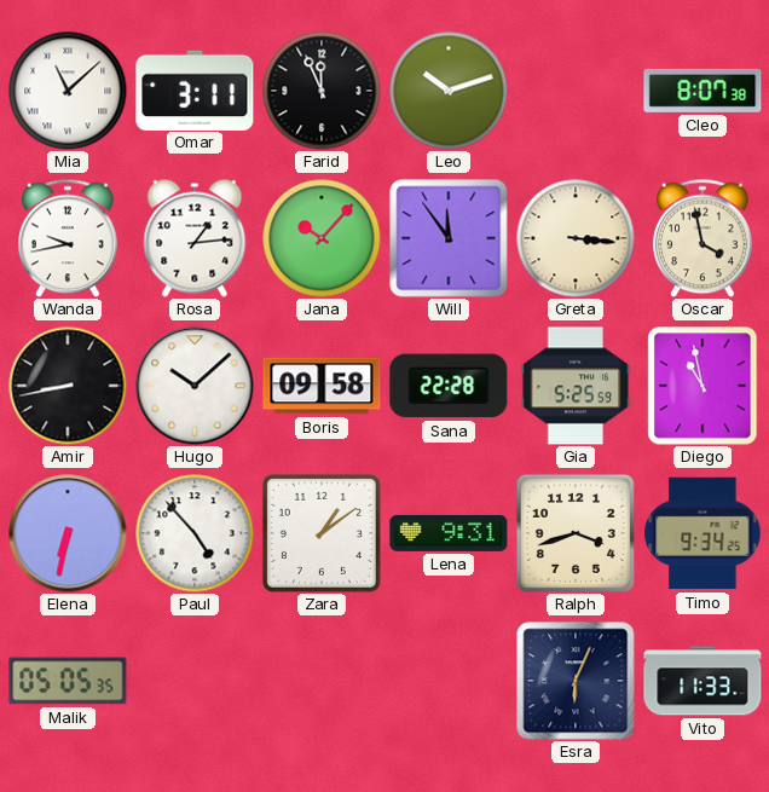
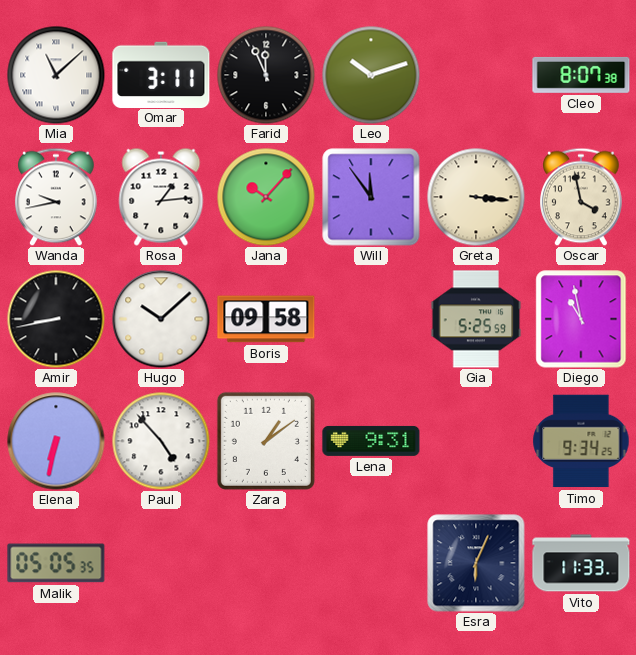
Sana: 22:28 -> none (449, 386)
Ralph: 3:42 -> none (576, 533)
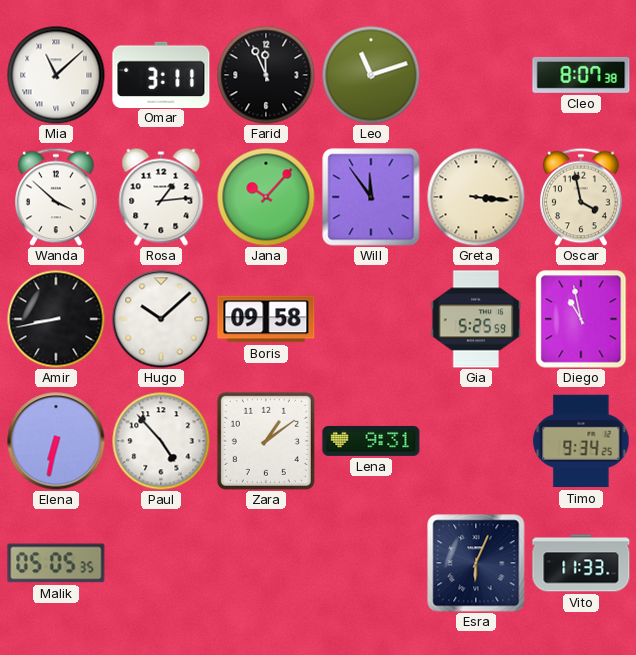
Leo: 10:12 -> 11:12 (371, 75)
Wanda: 9:43 -> 3:52 (56, 197)
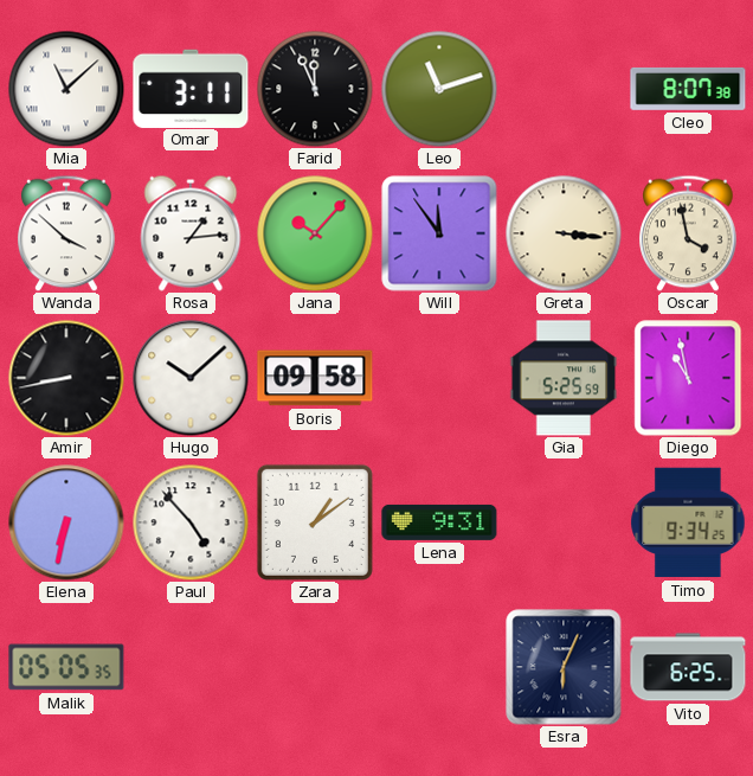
Vito: 11:33 -> 6:25 (688, 667)
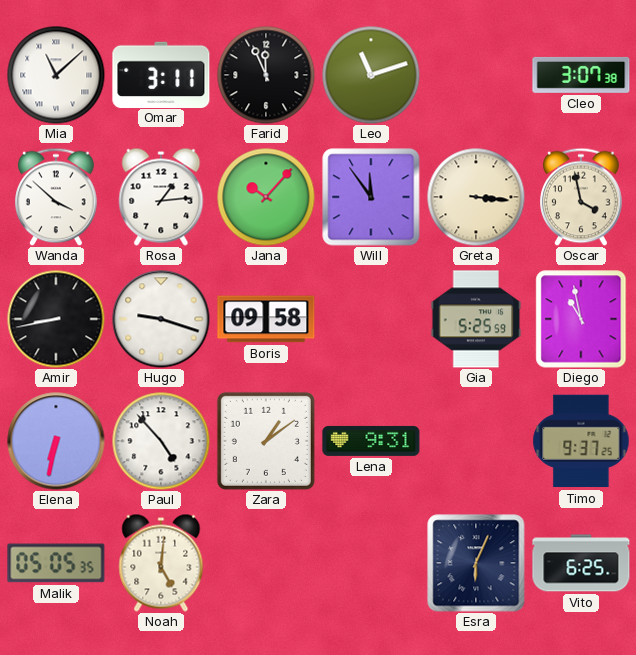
Cleo: 8:07 -> 3:07 (581, 75)
Hugo: 10:08 -> 9:18 (161, 319)
Timo: 9:34 -> 9:37 (581, 441)
Noah: none -> 5:01 (161, 563)
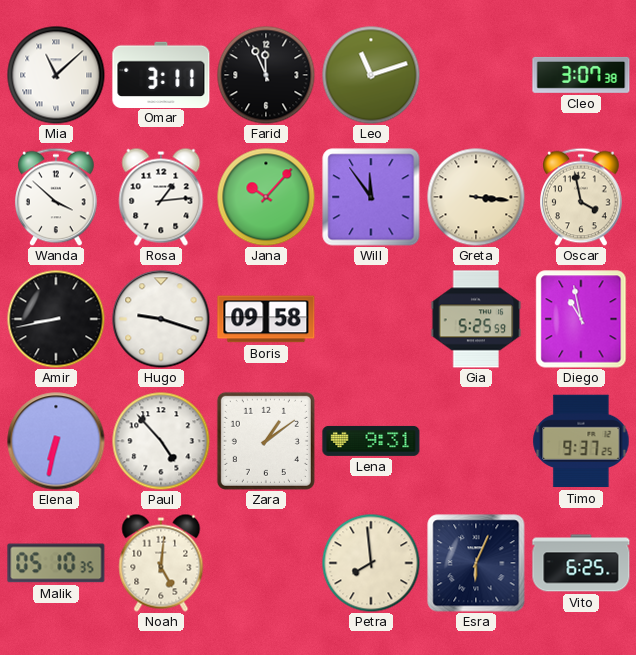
Malik: 05:05 -> 05:10 (56, 563)
Petra: none -> 7:59 (371, 563)
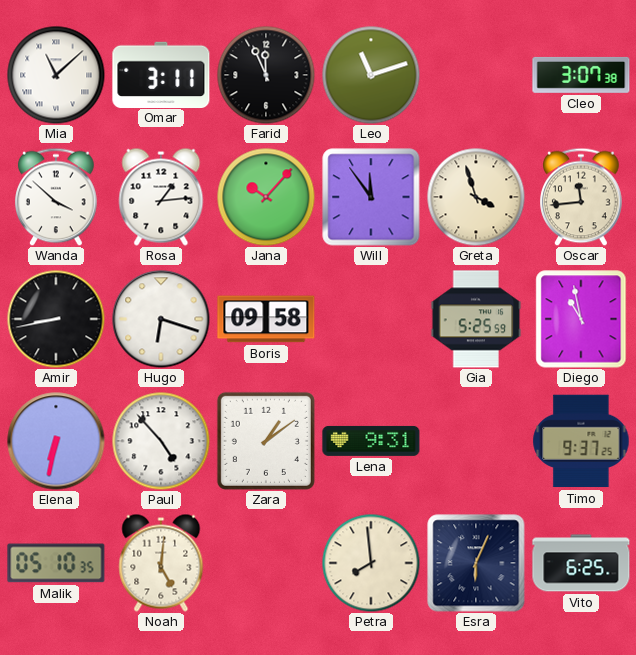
Greta: 3:16 -> 3:57 (476, 197)
Oscar: 3:58 -> 11:44 (581, 197)
Hugo: 9:18 -> 6:18 (161, 319)
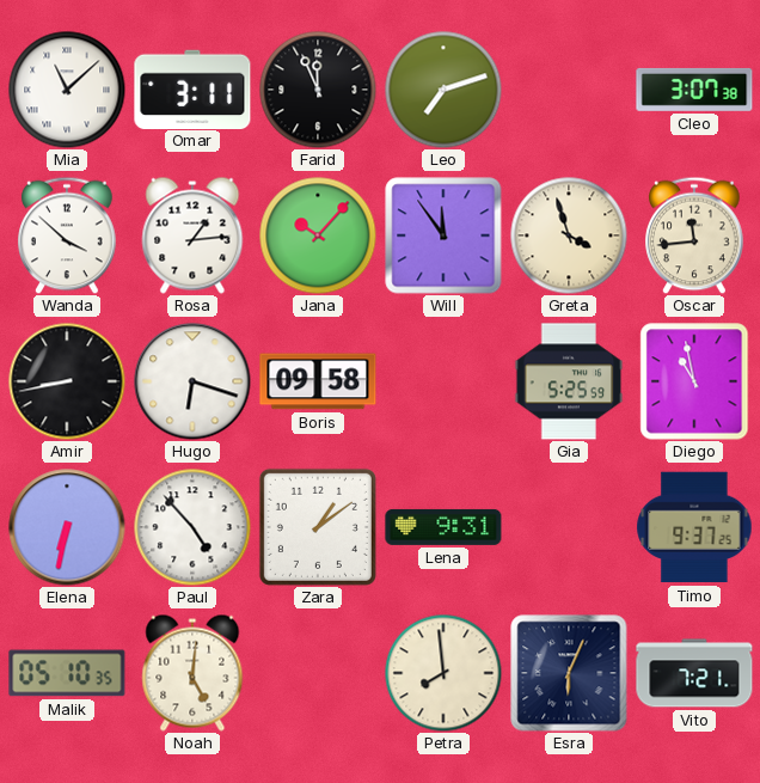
Leo: 11:12 -> 7:12 (443, 90)
Vito: 6:25 -> 7:21 (694, 673)
